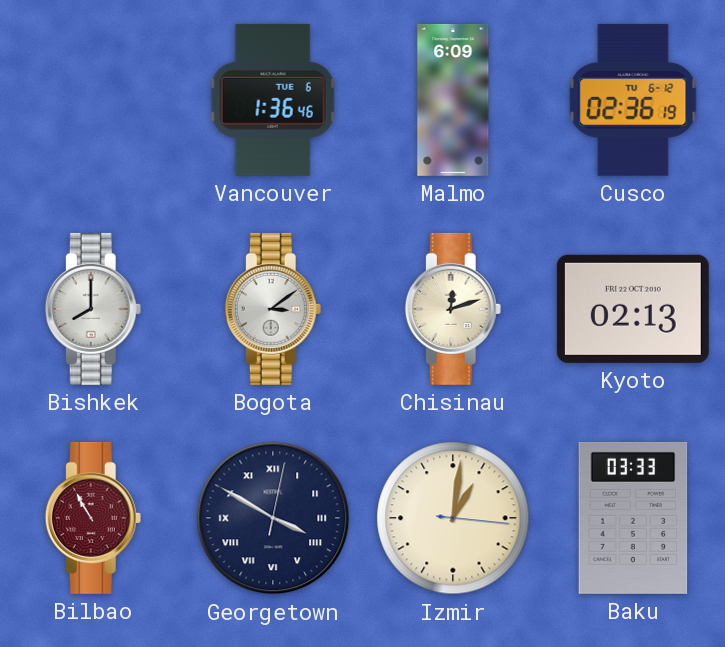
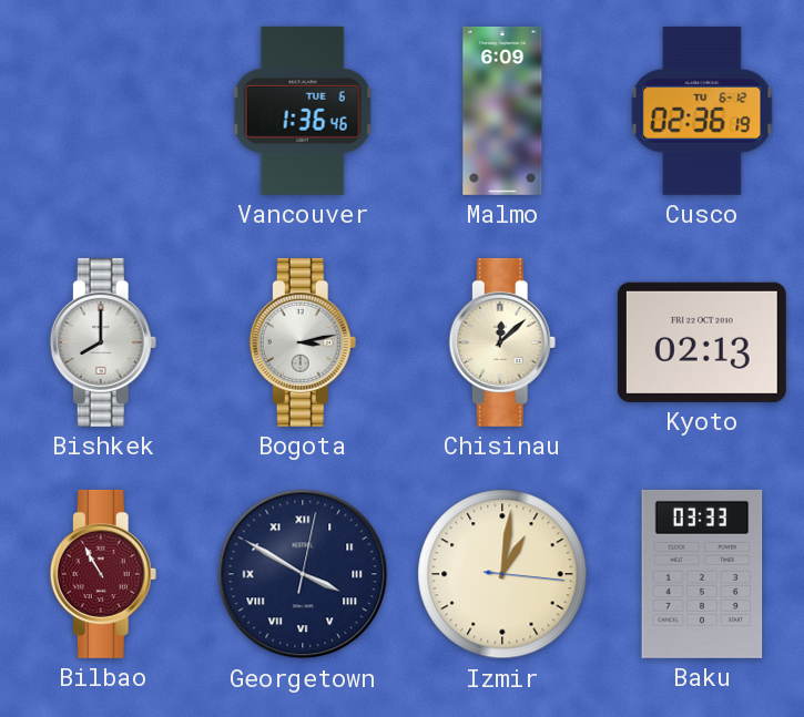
Bogota: 3:09 -> 3:13 (303, 342)
Chisinau: 12:12 -> 12:08 (502, 342)
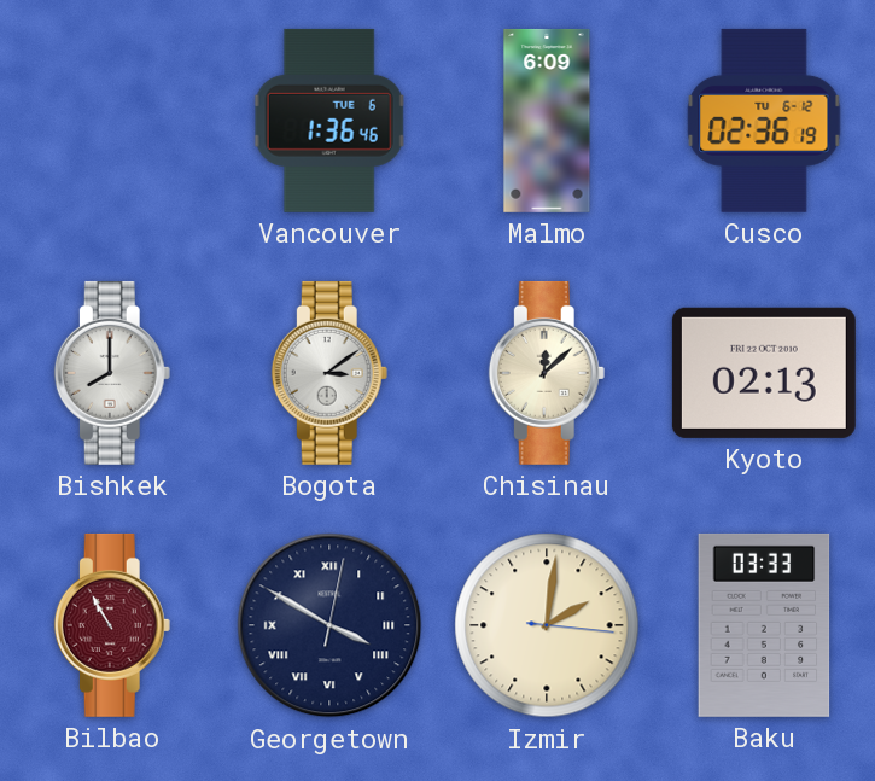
Bogota: 3:13 -> 3:09 (329, 373)
Izmir: 1:01 -> 2:01 (547, 625)
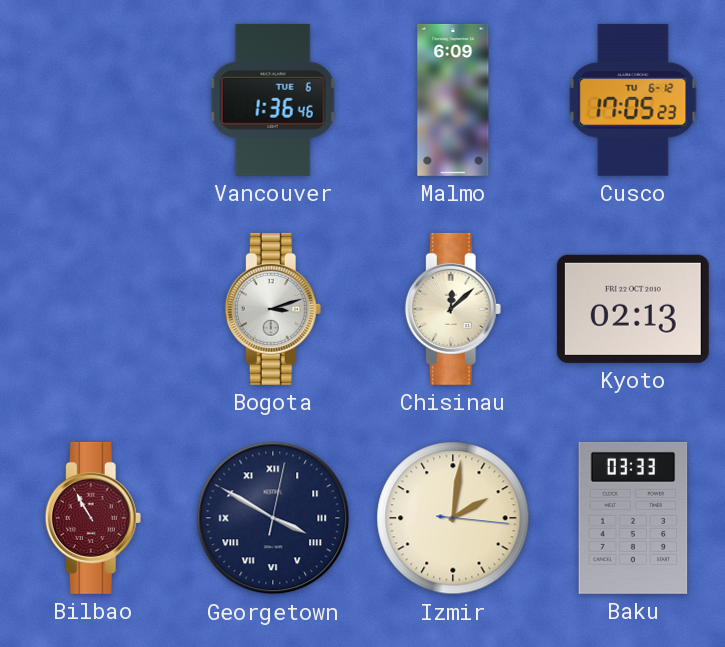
Cusco: 02:36 -> 17:05 (633, 100)
Bishkek: 8:00 -> none (112, 373)
Bogota: 3:09 -> 3:12 (273, 309)
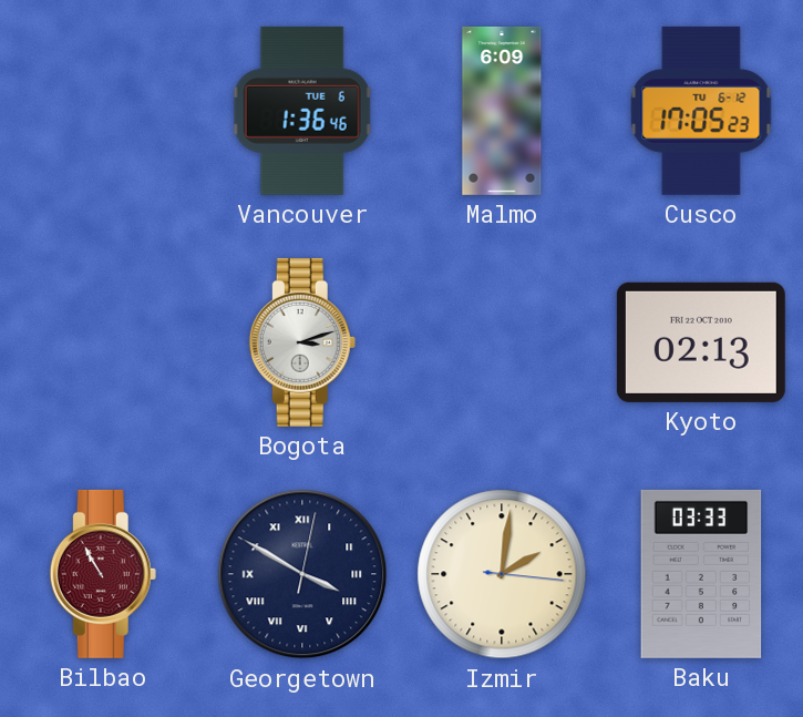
Chisinau: 12:08 -> none (453, 309)
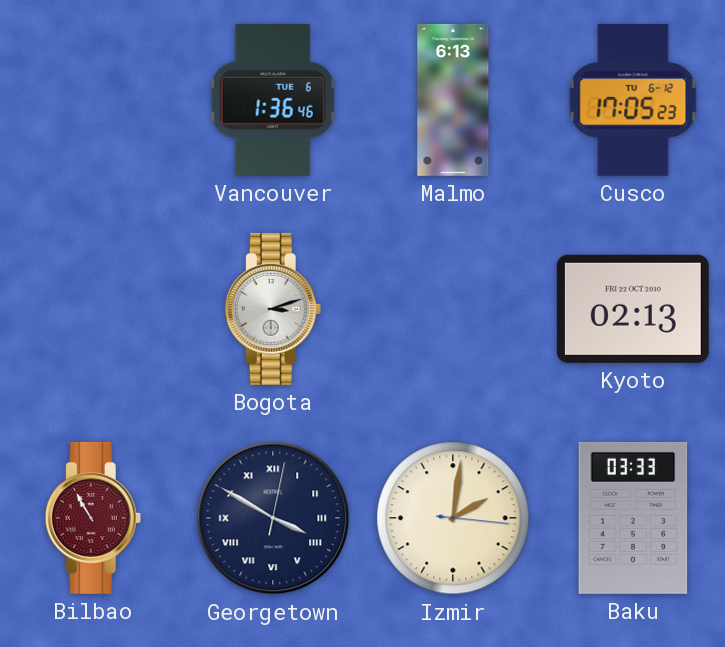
Malmo: 6:09 -> 6:13 (453, 100)
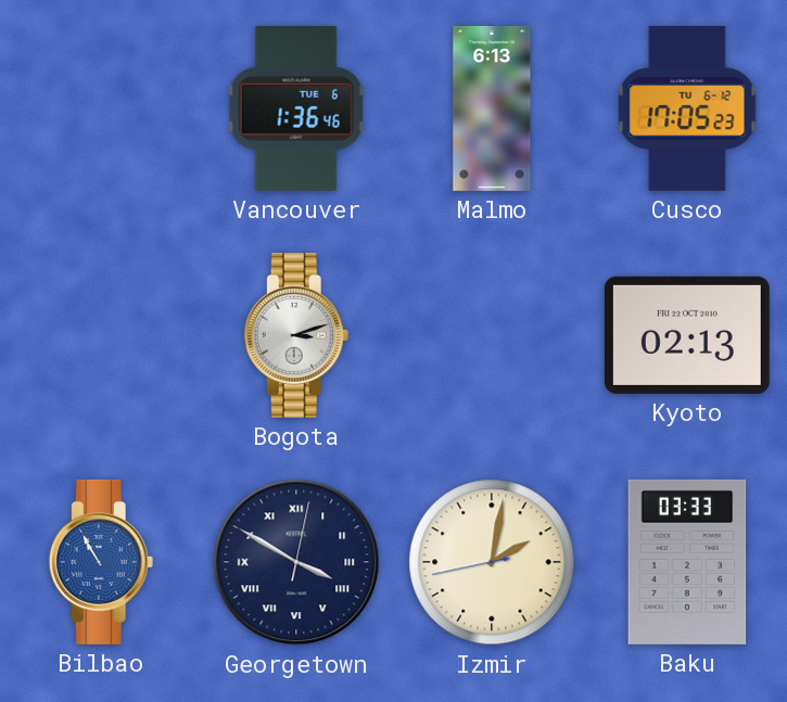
Bilbao dial: burgundy -> blue (101, 562)
Izmir: 2:01:16 -> 2:01:43 (492, 562)
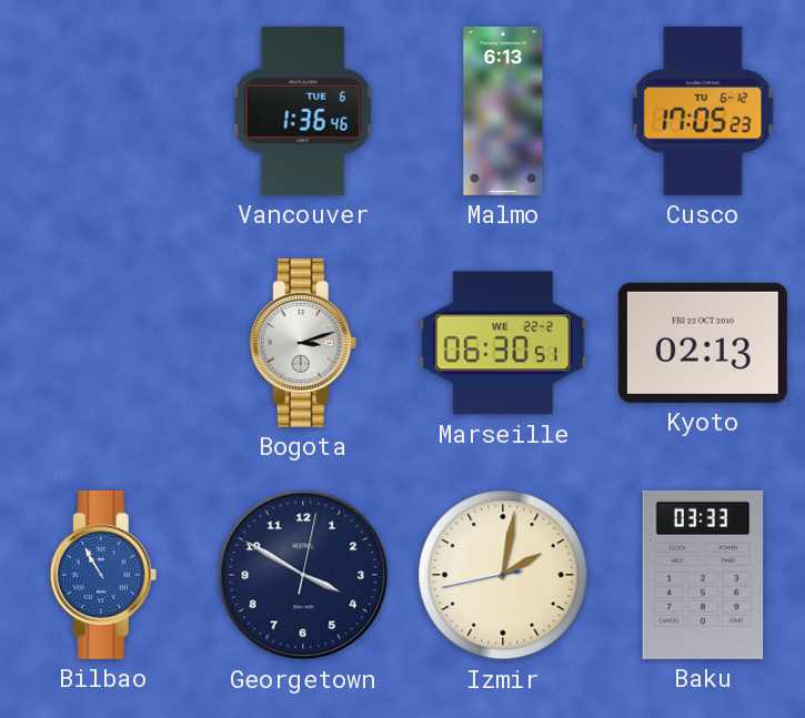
Marseille: none -> 06:30 (503, 343)
Georgetown numerals: Roman -> Arabic (303, 575)
